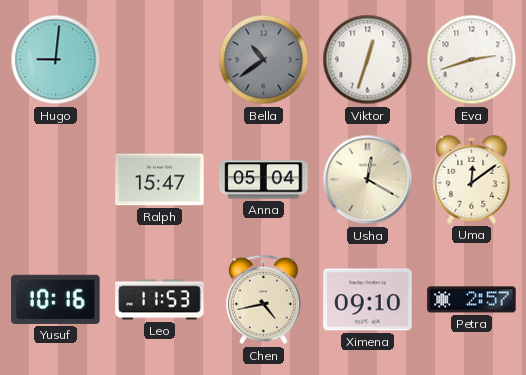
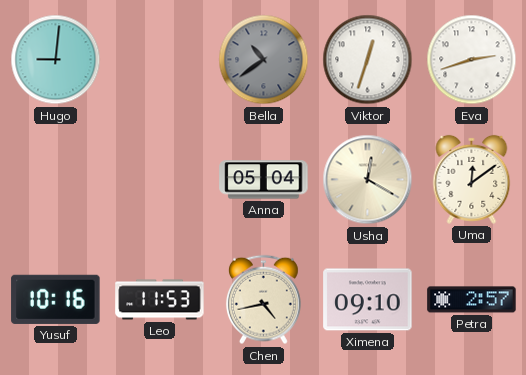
Ralph: 15:47 -> none (160, 180)
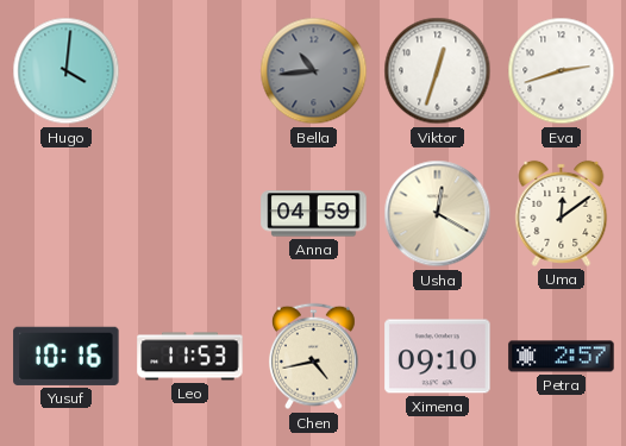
Hugo: 9:01 -> 4:01 (67, 71)
Bella: 10:39 -> 10:44 (314, 71)
Anna: 05:04 -> 04:59 (314, 214)
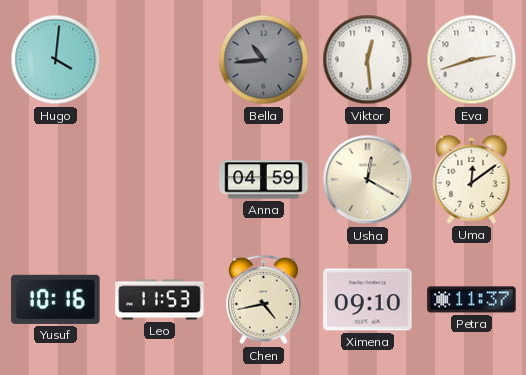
Viktor: 12:33 -> 12:29 (368, 60)
Petra: 2:57 -> 11:37 (472, 300)
